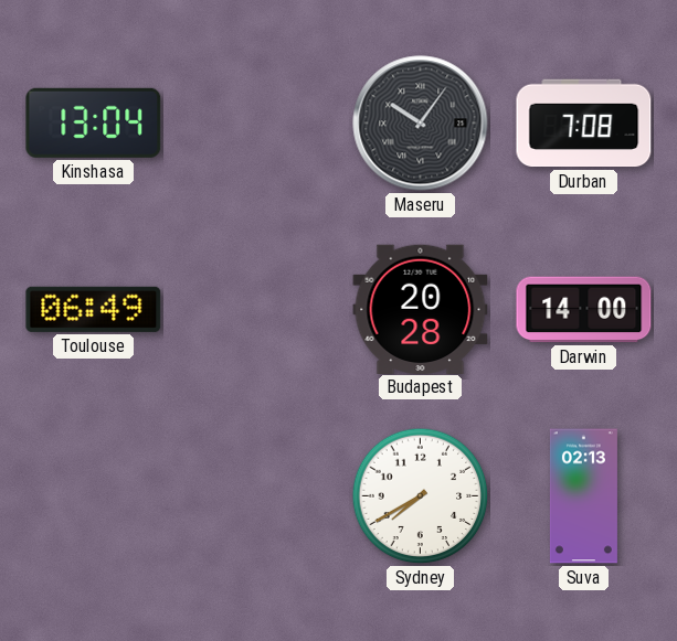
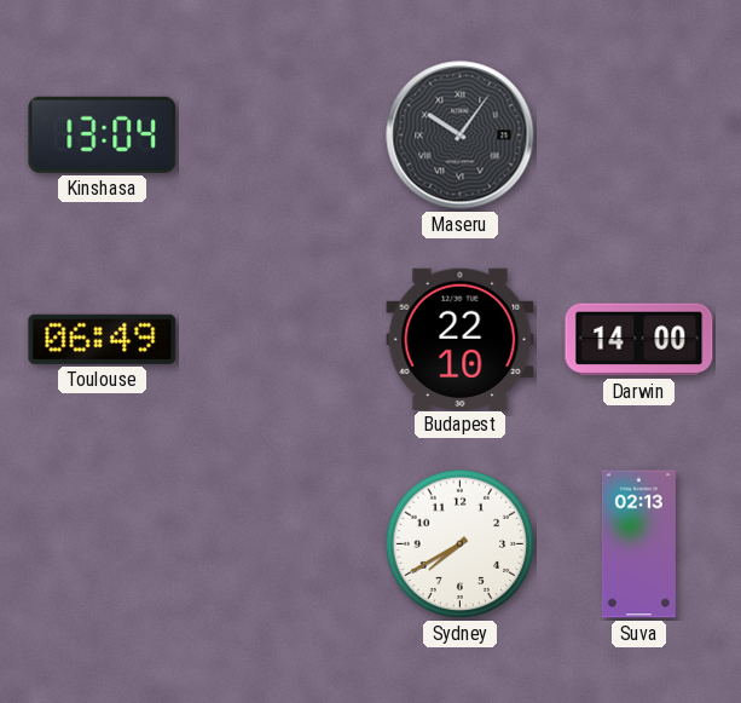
Durban: 7:08 -> none (584, 124)
Budapest: 20:28 -> 22:10 (461, 339)
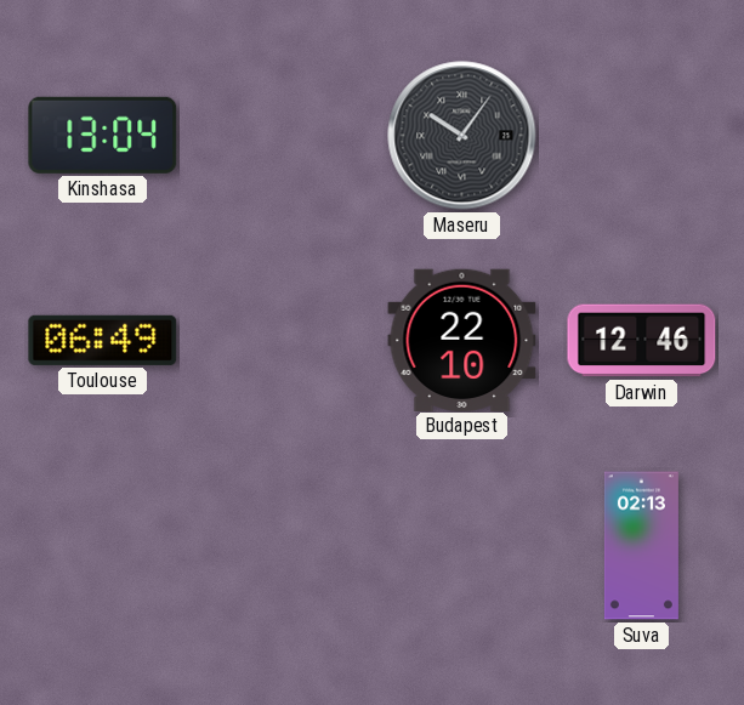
Darwin: 14:00 -> 12:46 (642, 341)
Sydney: 7:40 -> none (461, 544)
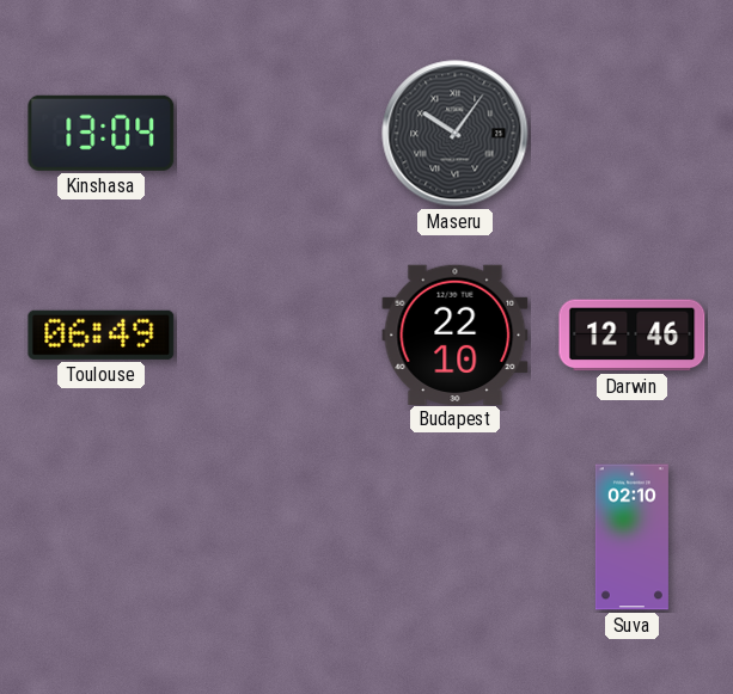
Suva: 02:13 -> 02:10 (631, 538)
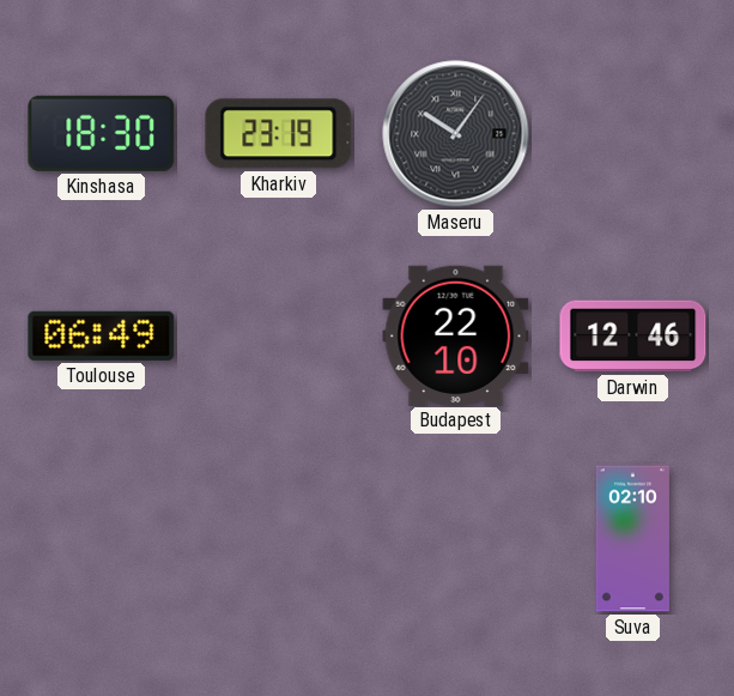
Kinshasa: 13:04 -> 18:30 (102, 133)
Kharkiv: none -> 23:19 (279, 134)
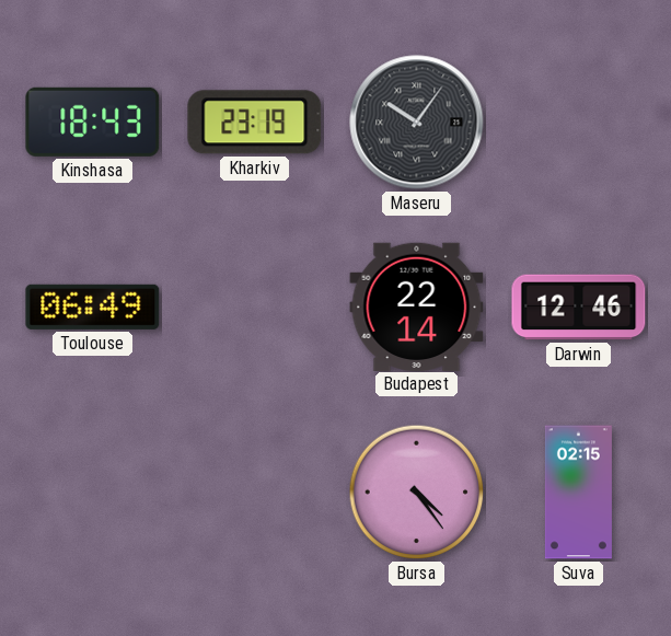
Kinshasa: 18:30 -> 18:43 (93, 122)
Budapest: 22:10 -> 22:14 (417, 307)
Bursa: none -> 4:24 (417, 493)
Suva: 02:10 -> 02:15 (578, 493)
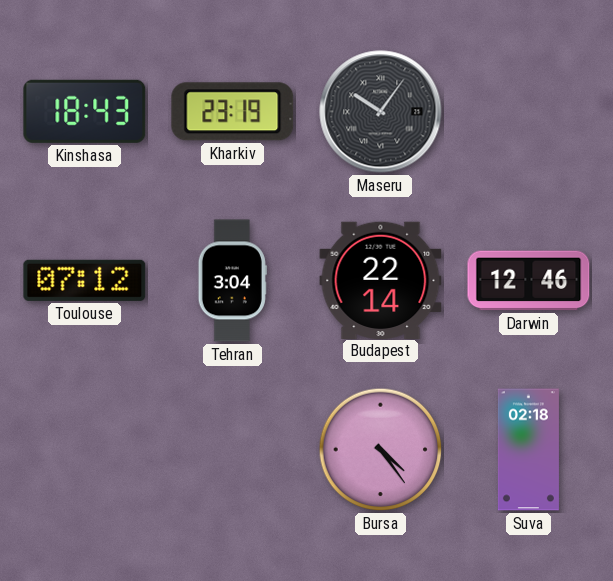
Toulouse: 06:49 -> 07:12 (85, 280)
Tehran: none -> 3:04 (232, 281)
Suva: 02:15 -> 02:18 (528, 450)
